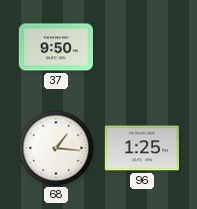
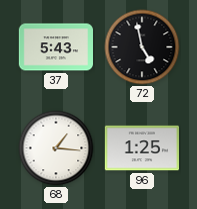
37: 9:50 -> 5:43 (55, 47)
72: none -> 4:58 (142, 47)
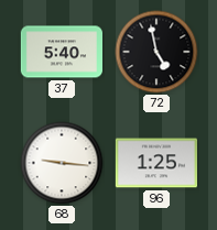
37: 5:43 -> 5:40 (61, 52)
68: 1:16 -> 9:16 (62, 163)
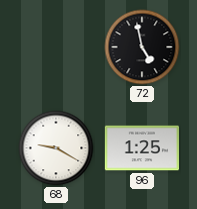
37: 5:40 -> none (61, 52)
68: 9:16 -> 9:20 (56, 148)
